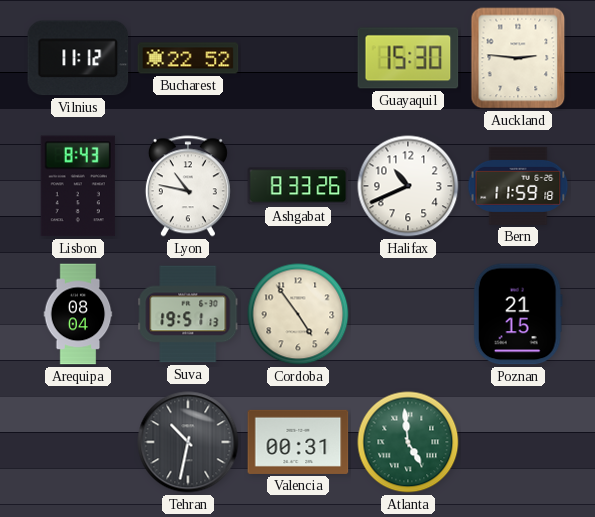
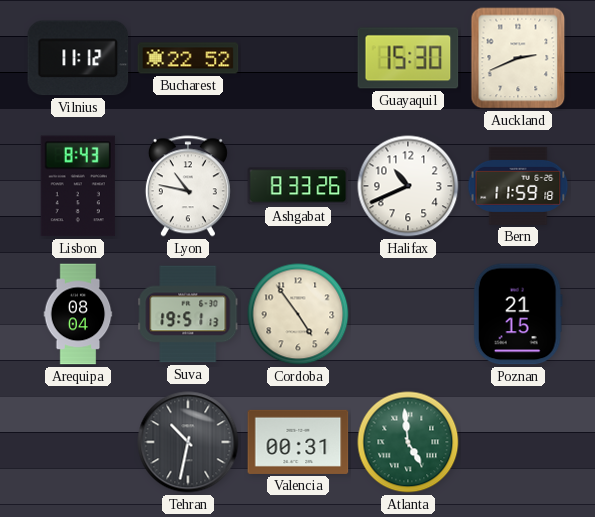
Auckland: 2:46 -> 2:41 (518, 58)
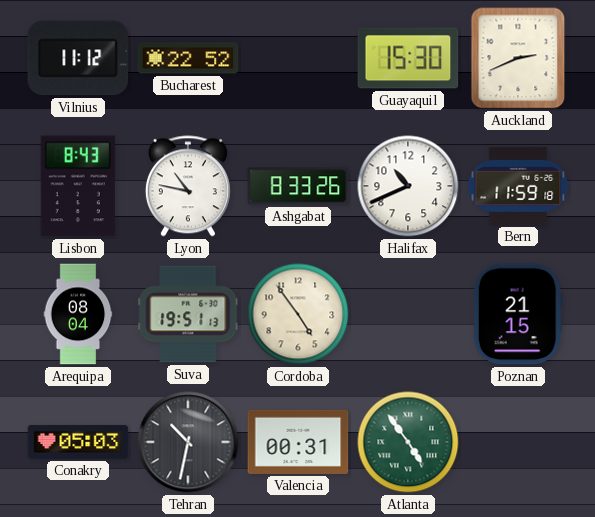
Conakry: none -> 05:03 (78, 442)
Atlanta: 4:59 -> 4:54 (408, 442)
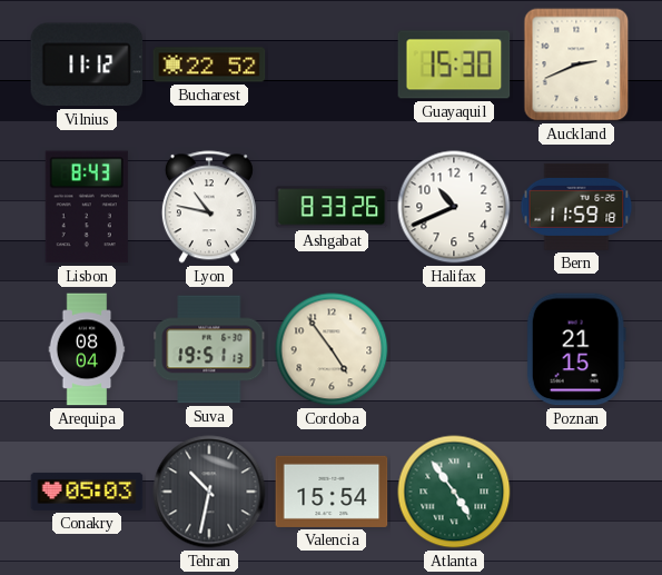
Valencia: 00:31 -> 15:54 (332, 492)
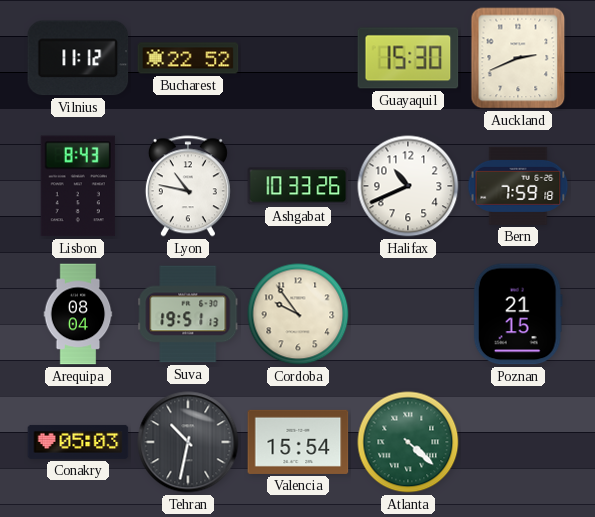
Ashgabat: 8:33 -> 10:33 (298, 186)
Bern: 11:59 -> 7:59 (518, 186)
Cordoba: 4:54 -> 9:54 (298, 314)
Atlanta: 4:54 -> 4:22 (408, 442)
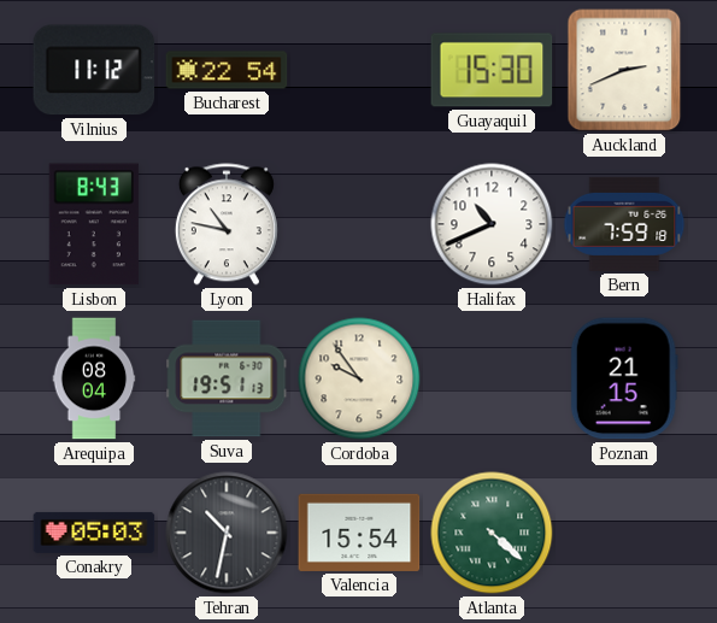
Bucharest: 22:52 -> 22:54 (227, 70)
Ashgabat: 10:33 -> none (298, 186)
